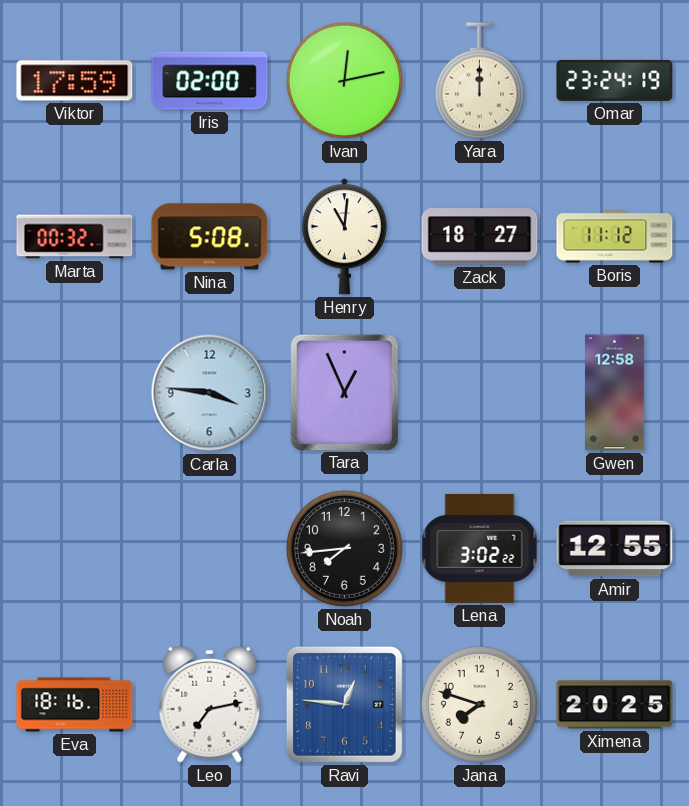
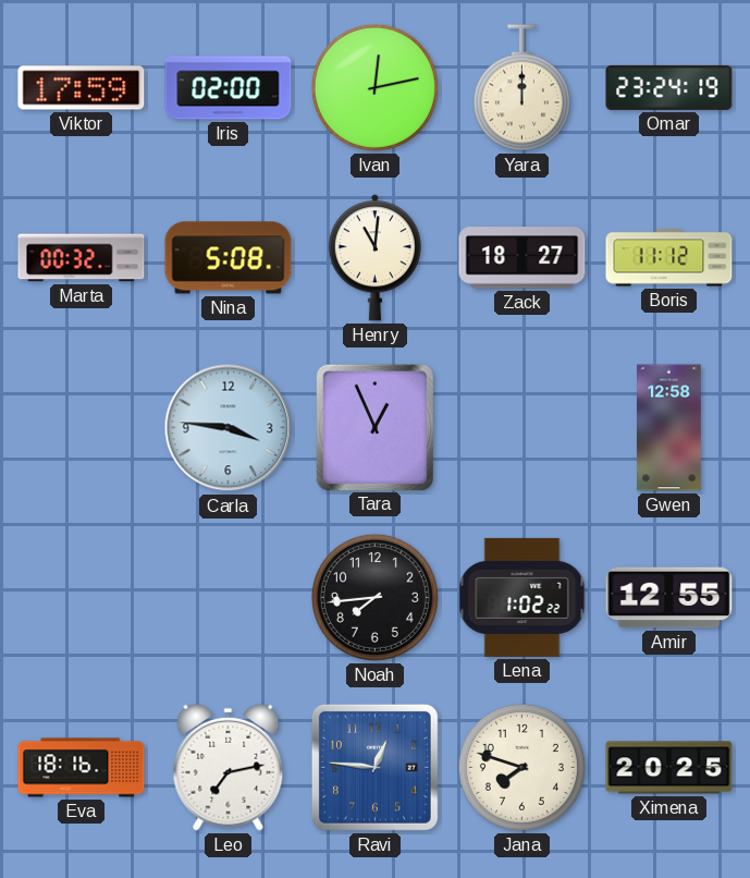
Lena: 3:02 -> 1:02 (522, 597)
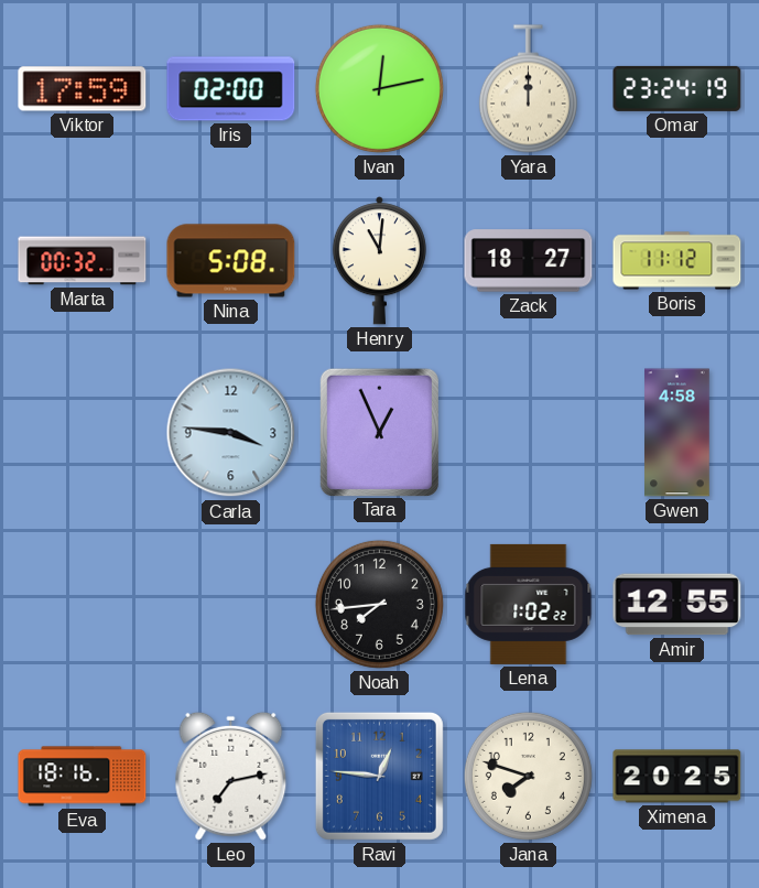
Gwen: 12:58 -> 4:58 (677, 433)
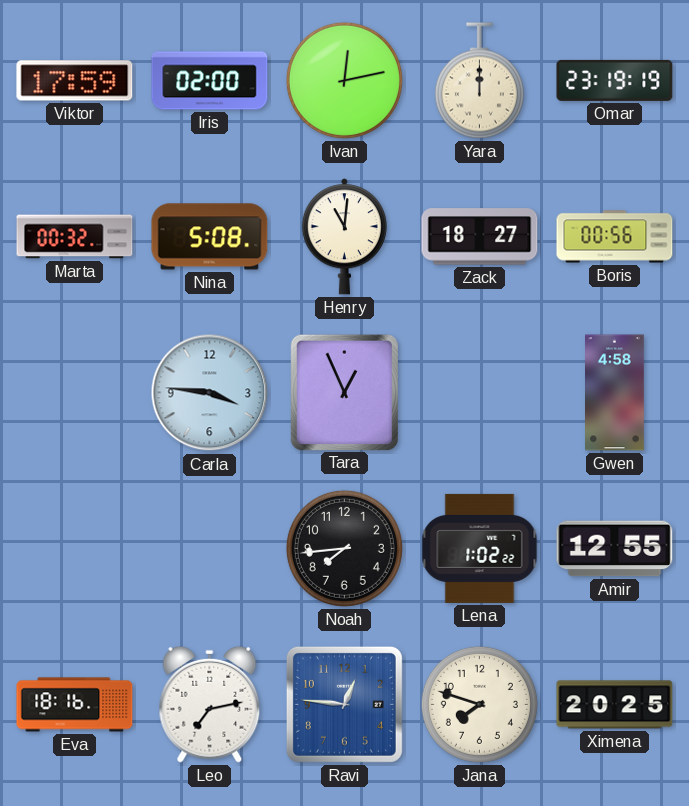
Omar: 23:24 -> 23:19 (615, 80)
Boris: 11:12 -> 00:56 (615, 237)
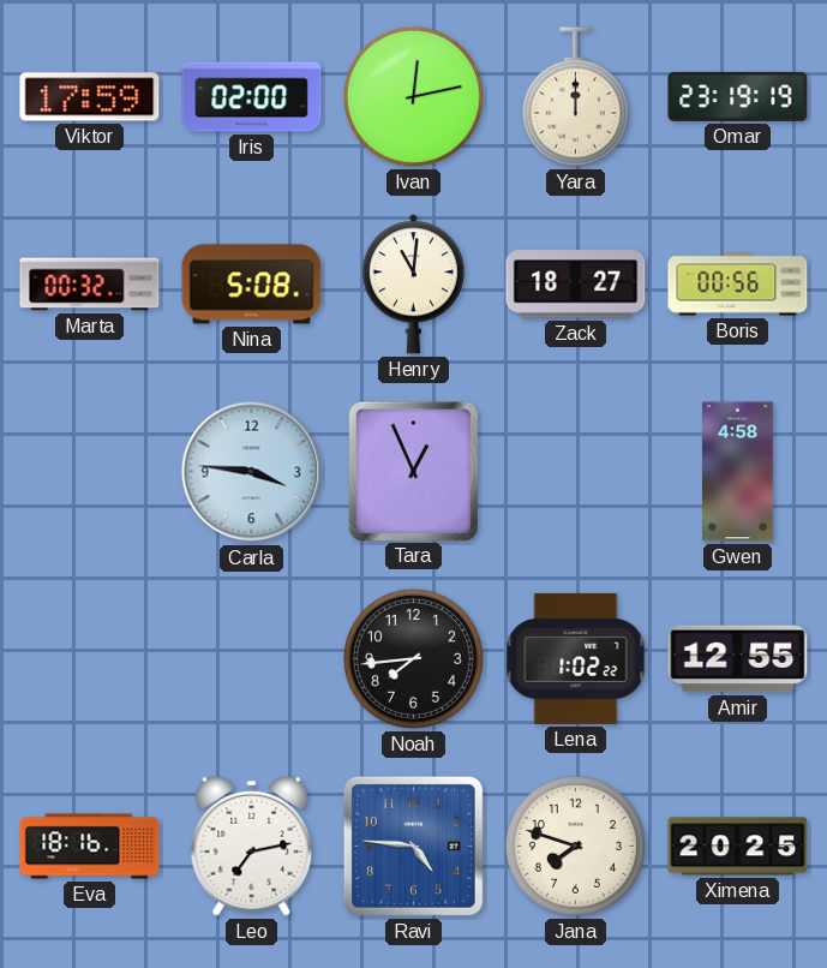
Ravi: 12:46 -> 4:46 (413, 845)
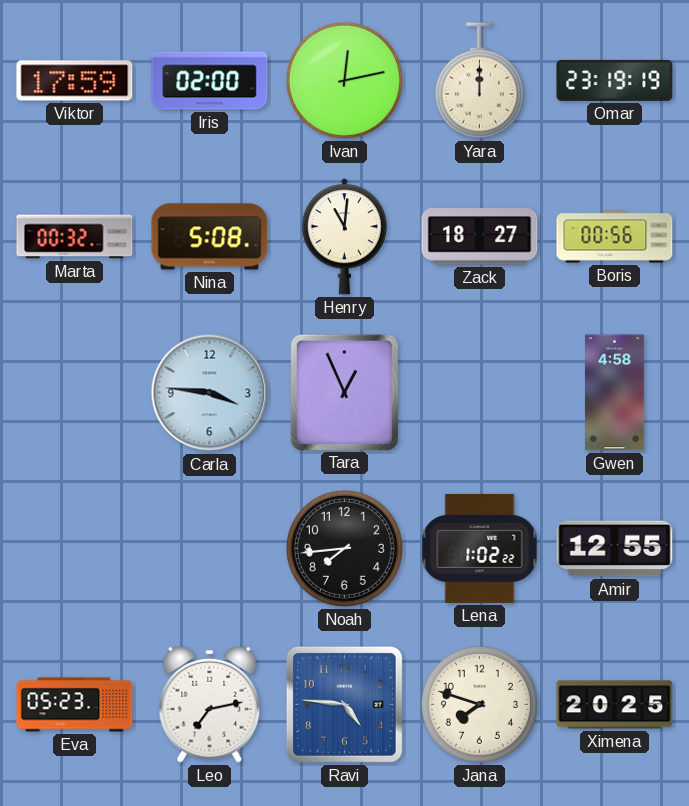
Eva: 18:16 -> 05:23 (75, 705)
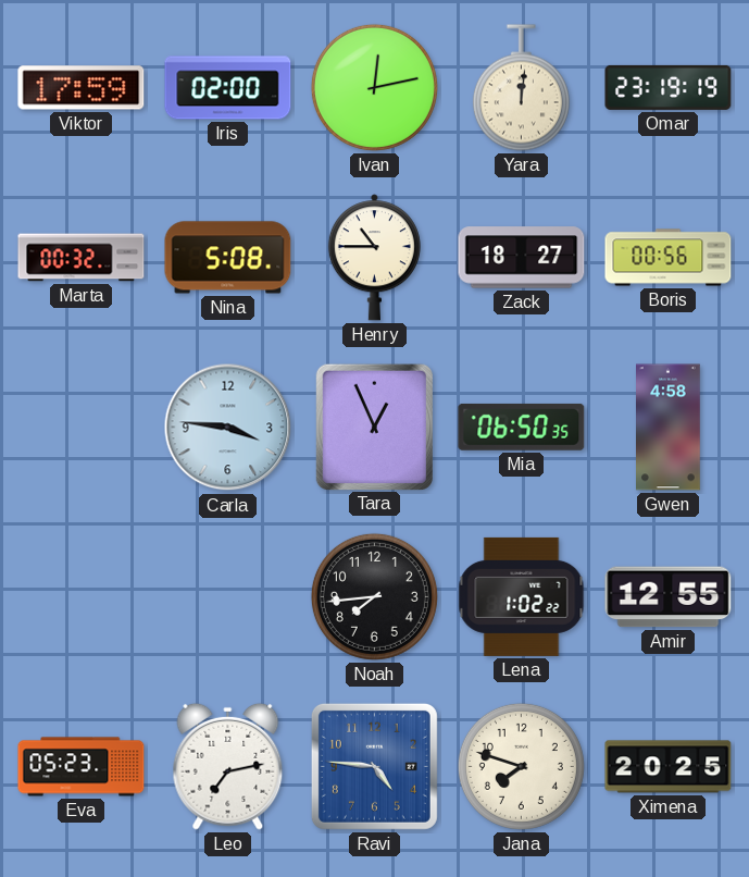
Yara: 12:00 -> 12:01 (521, 88)
Henry: 11:01 -> 10:45 (374, 258)
Mia: none -> 06:50 (522, 427)
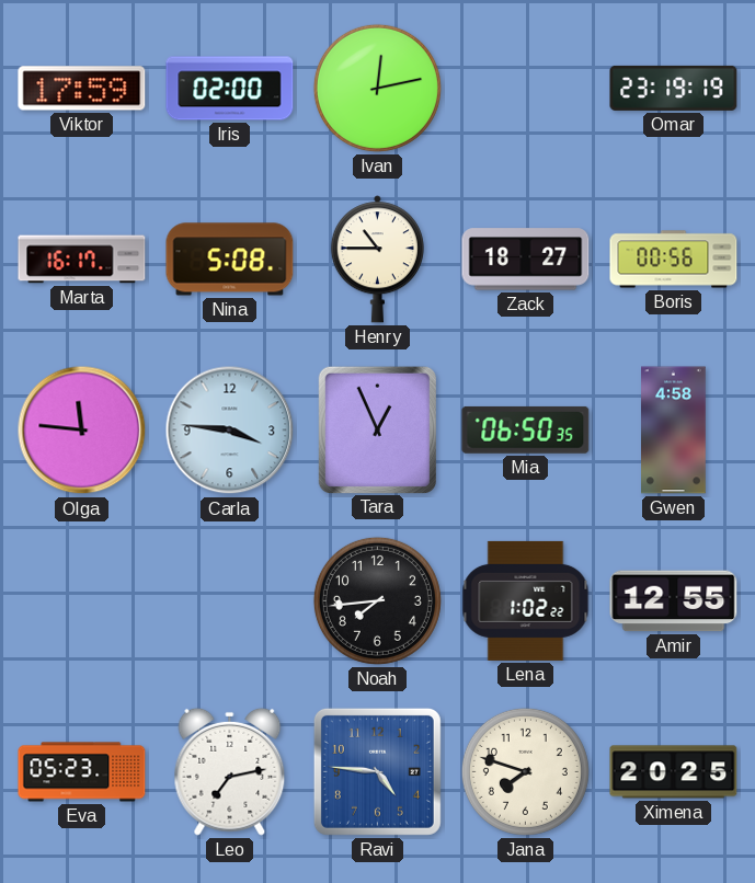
Yara: 12:01 -> none (521, 88)
Marta: 00:32 -> 16:17 (82, 260)
Olga: none -> 11:46 (82, 431)
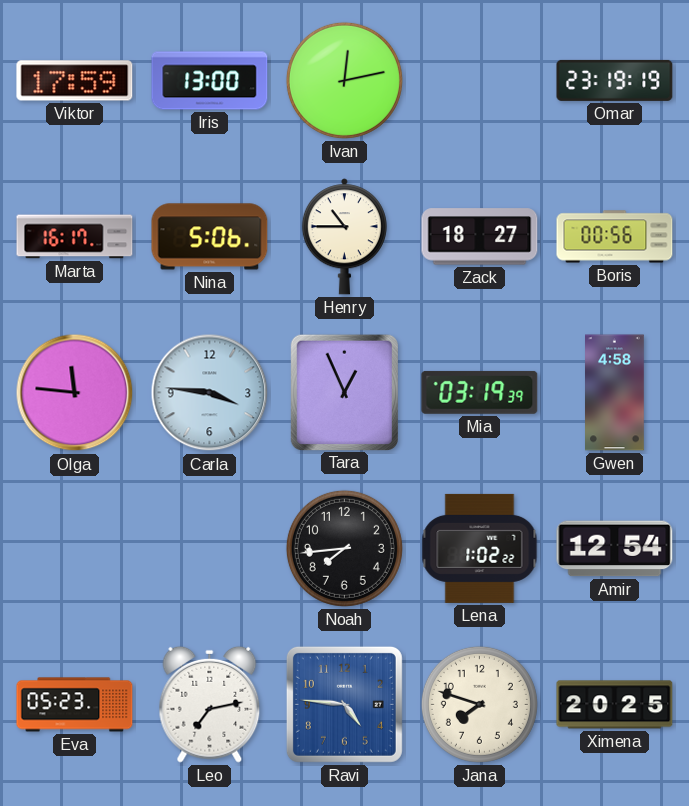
Iris: 02:00 -> 13:00 (210, 81)
Nina: 5:08 -> 5:06 (210, 237)
Mia: 06:50 -> 03:19 (480, 392)
Amir: 12:55 -> 12:54 (615, 549)
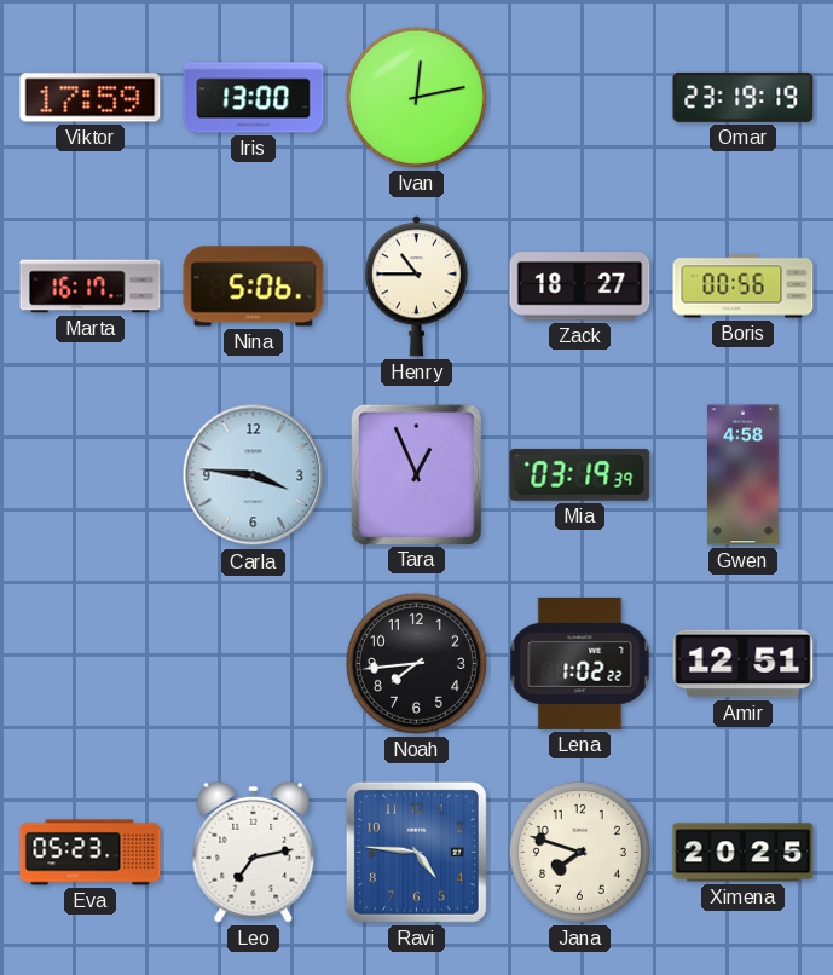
Olga: 11:46 -> none (75, 393)
Amir: 12:54 -> 12:51 (744, 664)
